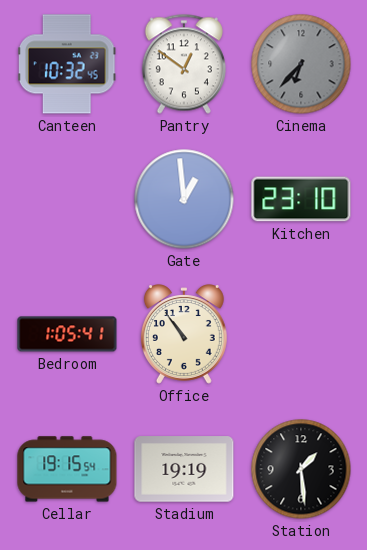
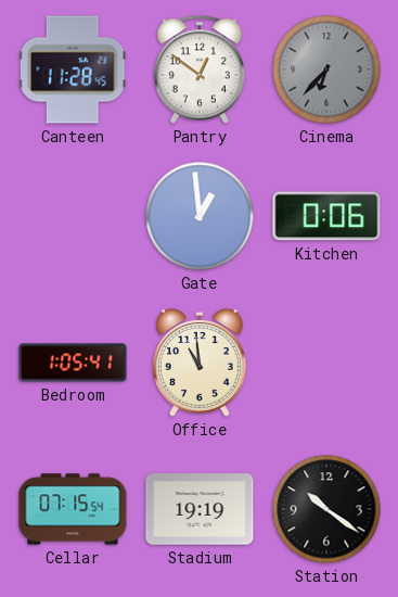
Canteen: 10:32 -> 11:28 (74, 69)
Kitchen: 23:10 -> 0:06 (326, 216)
Office: 10:54 -> 10:59 (200, 363)
Cellar: 19:15 -> 07:15 (73, 509)
Station: 1:29 -> 10:21 (326, 509)
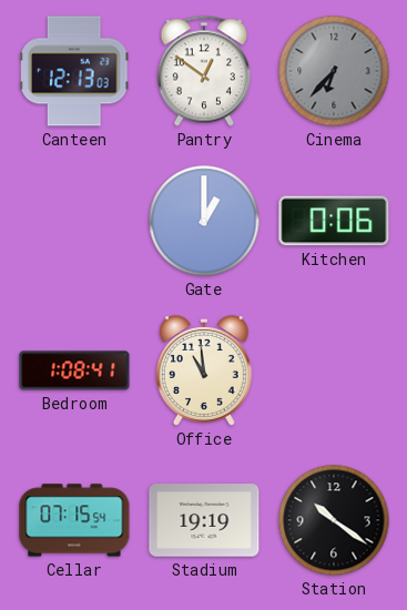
Canteen: 11:28 -> 12:13 (75, 71)
Gate: 12:59 -> 1:00 (204, 221)
Bedroom: 1:05 -> 1:08 (74, 370)
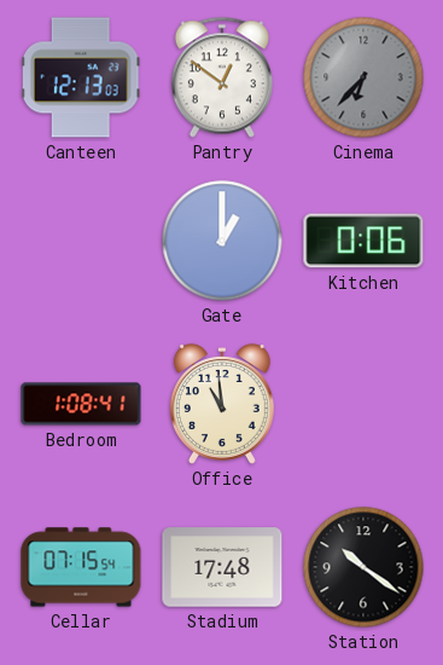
Stadium: 19:19 -> 17:48 (222, 567)
